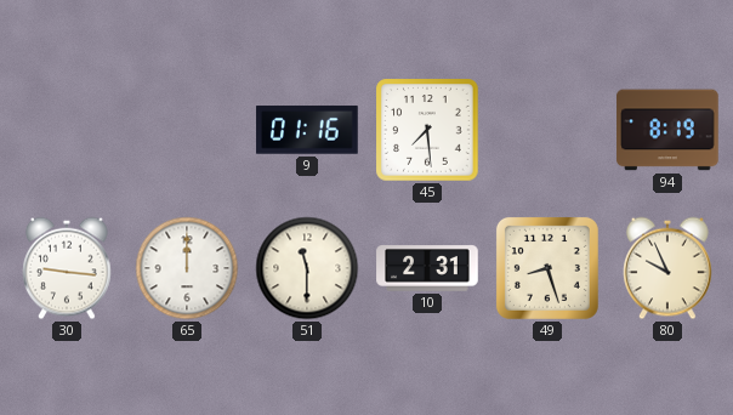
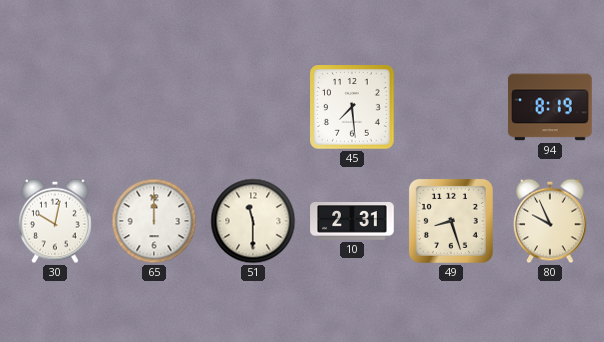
9: 01:16 -> none (307, 130)
30: 9:16 -> 10:02 (55, 221)
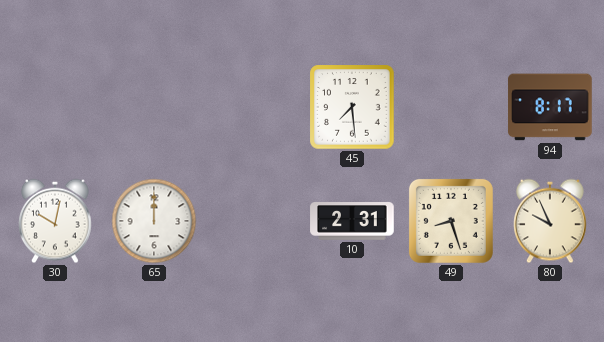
94: 8:19 -> 8:17 (550, 107)
51: 11:30 -> none (253, 221)
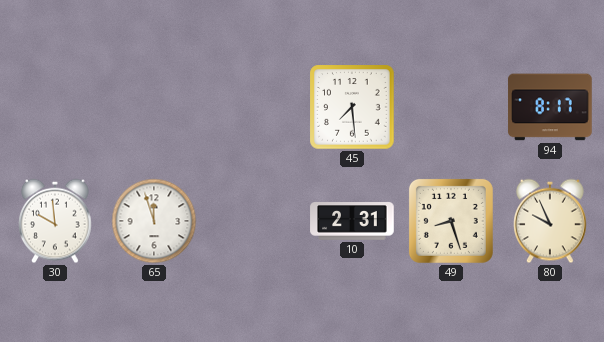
30: 10:02 -> 9:59 (55, 221)
65: 12:00 -> 11:57 (154, 221)
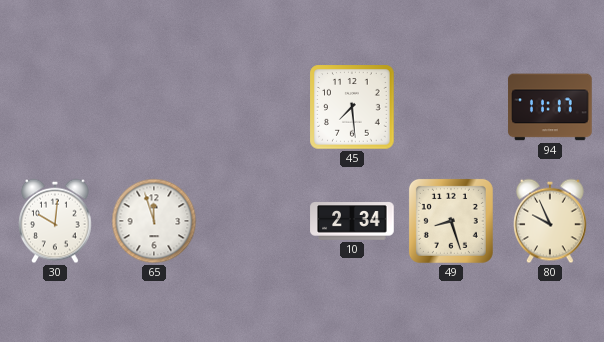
94: 8:17 -> 11:17 (550, 107)
30: 9:59 -> 10:01 (55, 221)
10: 2:31 -> 2:34 (352, 221)
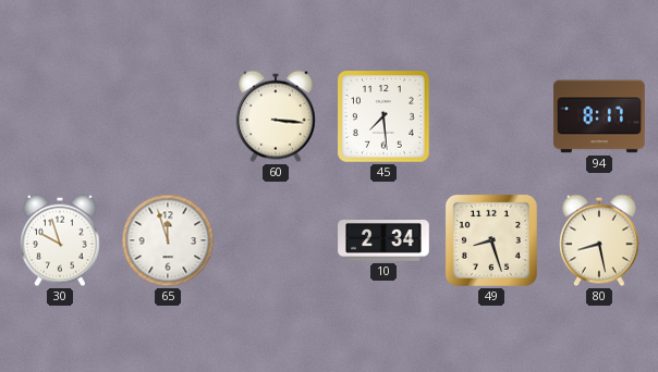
60: none -> 3:16 (276, 116)
94: 11:17 -> 8:17 (599, 116)
30: 10:01 -> 9:57 (60, 240)
80: 9:56 -> 8:28 (599, 240)
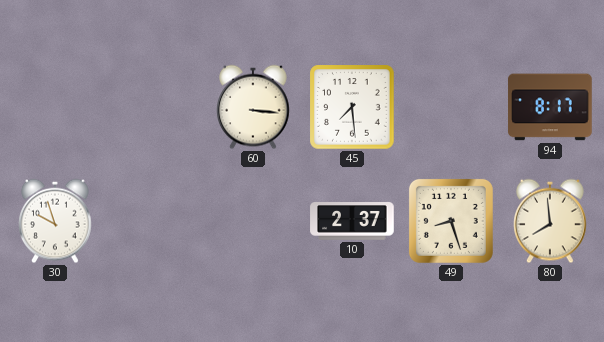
65: 11:57 -> none (168, 240)
10: 2:34 -> 2:37 (352, 221)
80: 8:28 -> 7:59 (550, 221)
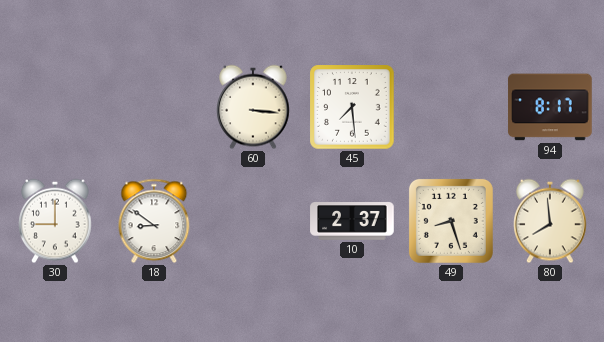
30: 9:57 -> 9:00 (55, 221)
18: none -> 8:51 (154, 221)
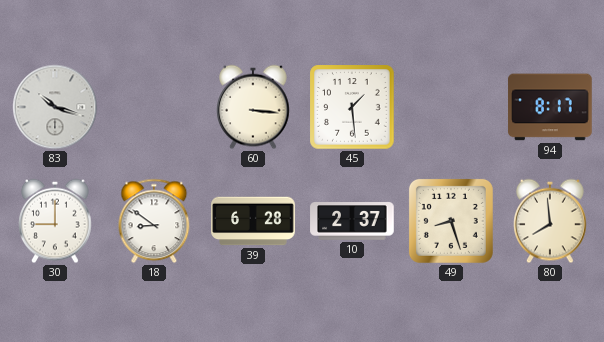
83: none -> 10:18 (55, 107)
45: 7:29 -> 1:29 (352, 107)
39: none -> 6:28 (253, 221)
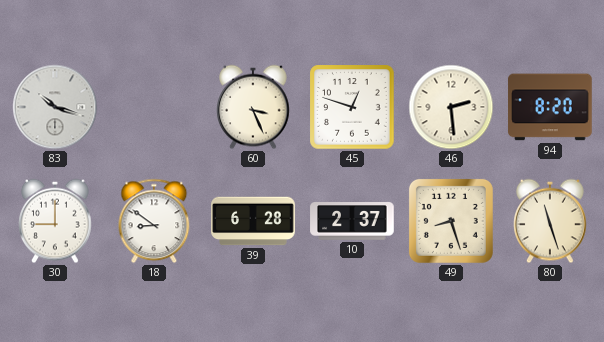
60: 3:16 -> 3:26 (253, 107)
45: 1:29 -> 12:48 (352, 107)
46: none -> 2:29 (451, 107)
94: 8:17 -> 8:20 (550, 107)
80: 7:59 -> 11:27 (550, 221)
